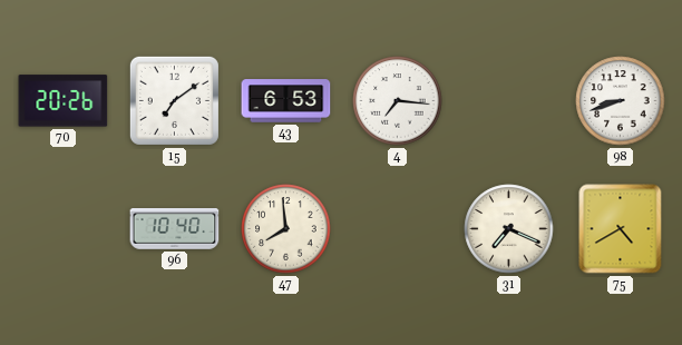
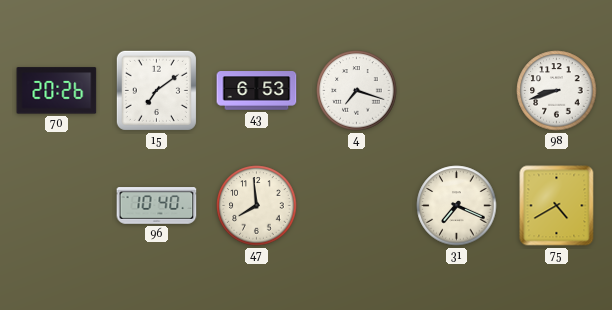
4: 7:16 -> 7:18 (357, 91)
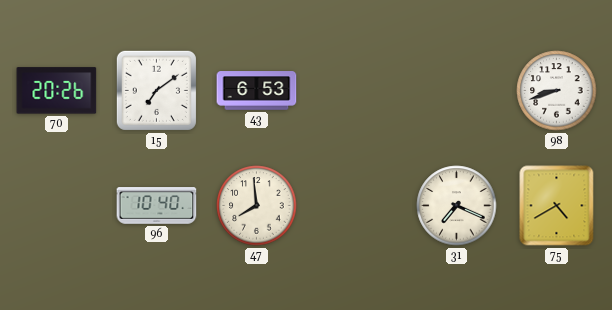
4: 7:18 -> none (357, 91)
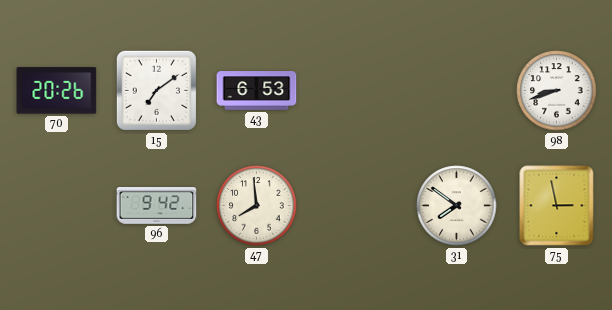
96: 10:40 -> 9:42 (157, 206)
31: 7:19 -> 7:51 (457, 206)
75: 4:40 -> 2:58 (557, 206)
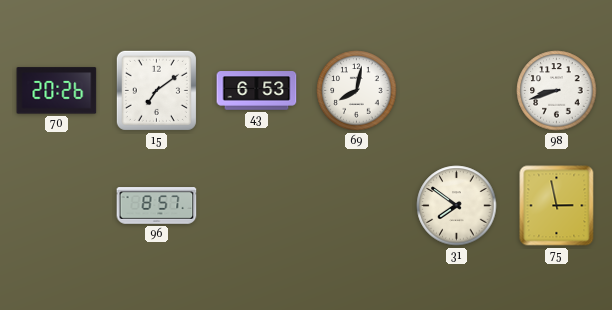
69: none -> 8:02 (357, 91)
96: 9:42 -> 8:57 (157, 206)
47: 7:59 -> none (257, 206)
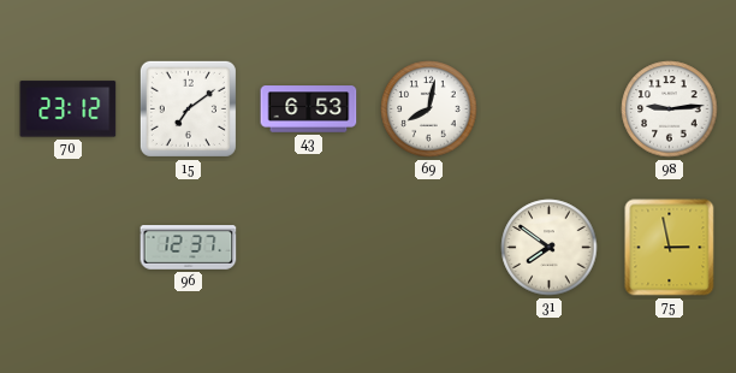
70: 20:26 -> 23:12 (69, 109)
98: 8:42 -> 9:14 (670, 109)
96: 8:57 -> 12:37 (189, 248)
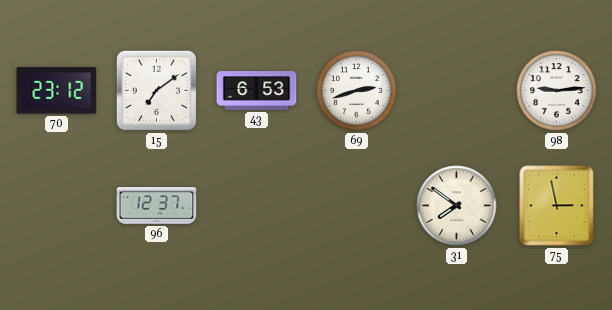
69: 8:02 -> 2:42 (357, 91)
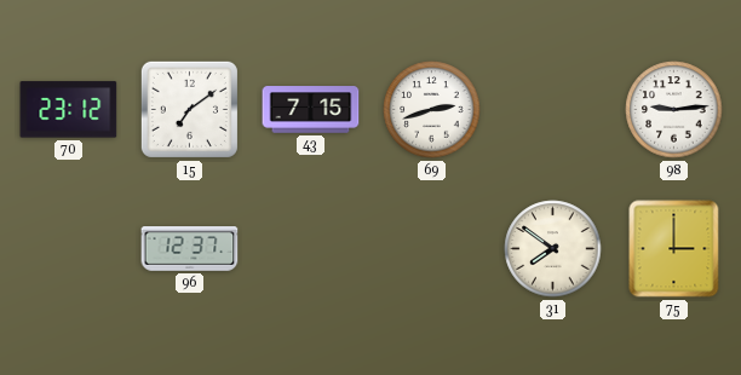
43: 6:53 -> 7:15 (311, 110)
75: 2:58 -> 3:00 (674, 249)
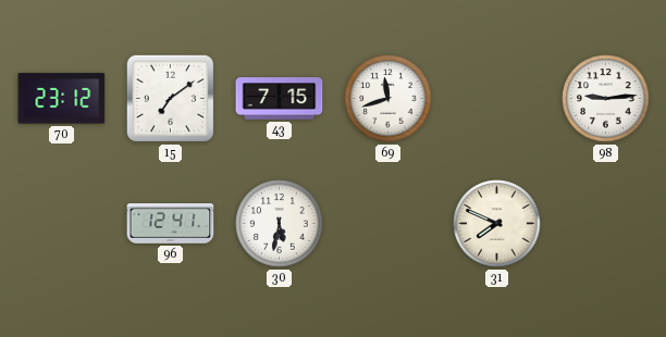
69: 2:42 -> 11:42 (388, 99)
96: 12:37 -> 12:41 (171, 224)
30: none -> 5:32 (280, 224)
31: 7:51 -> 7:49 (497, 224)
75: 3:00 -> none (674, 249)
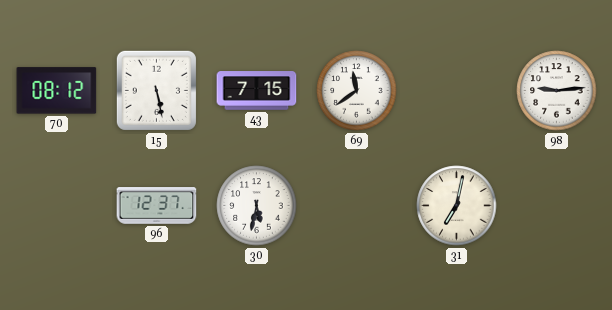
70: 23:12 -> 08:12 (57, 91)
15: 7:09 -> 5:28 (156, 90)
69: 11:42 -> 11:39 (357, 91)
96: 12:41 -> 12:37 (157, 206)
31: 7:49 -> 7:02 (457, 206)
